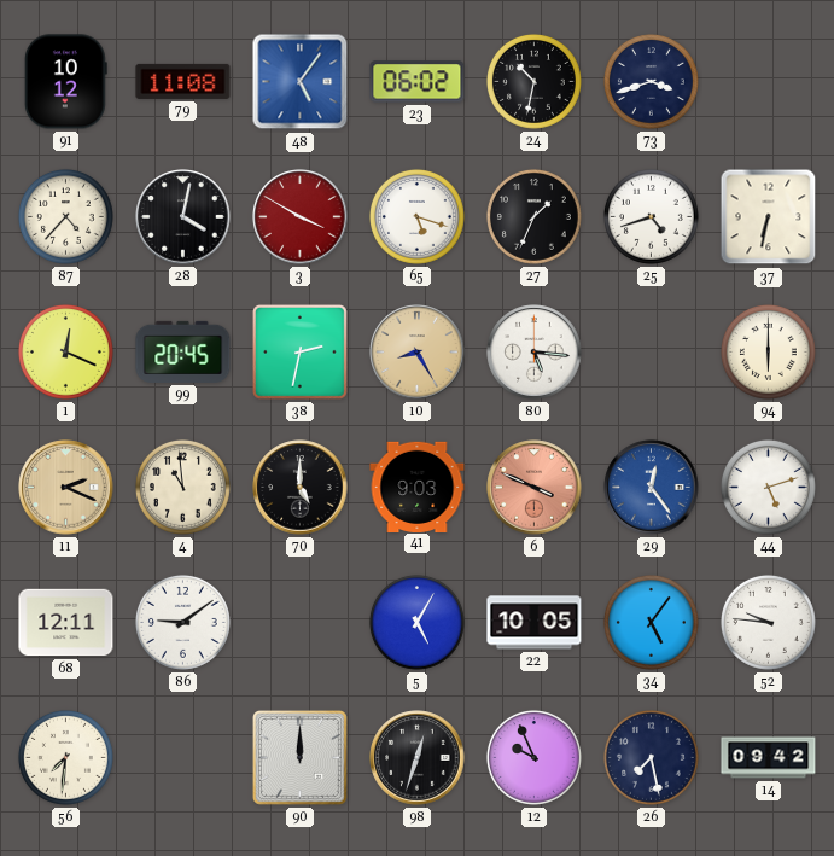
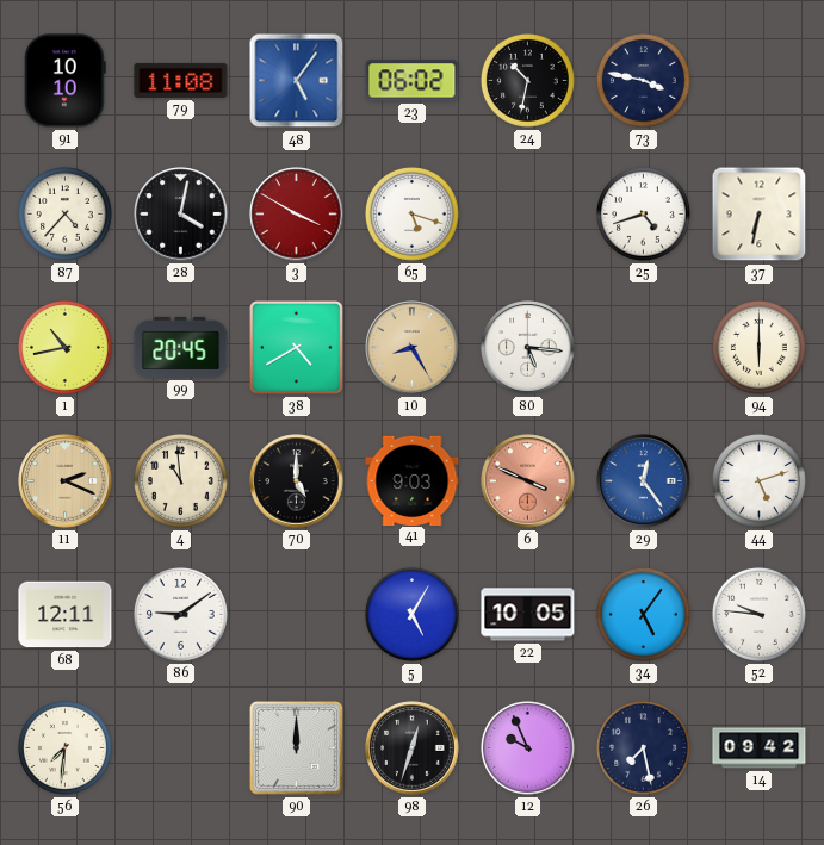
91: 10:12 -> 10:10 (64, 81)
73: 3:42 -> 3:47 (643, 80)
27: 1:34 -> none (533, 216)
1: 12:19 -> 10:43 (64, 347)
38: 2:32 -> 4:40 (296, 347)
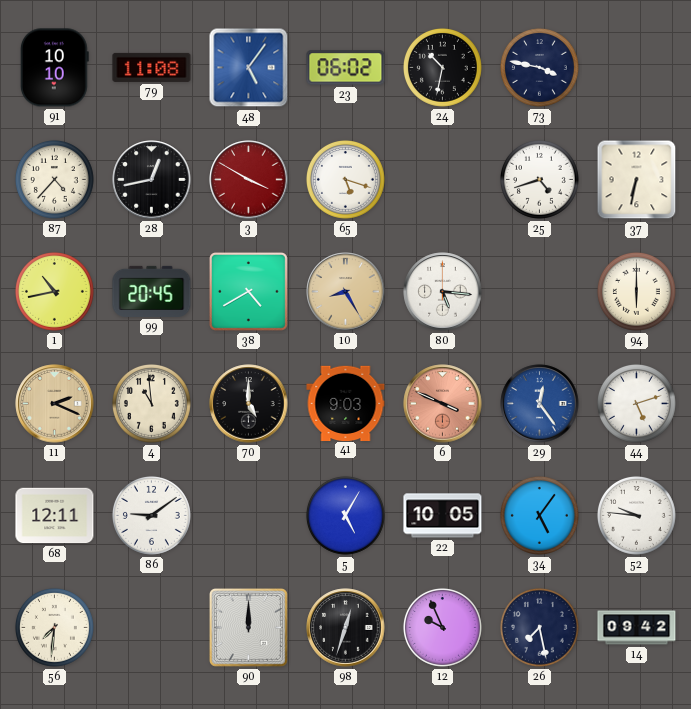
28: 4:02 -> 12:43 (152, 180)
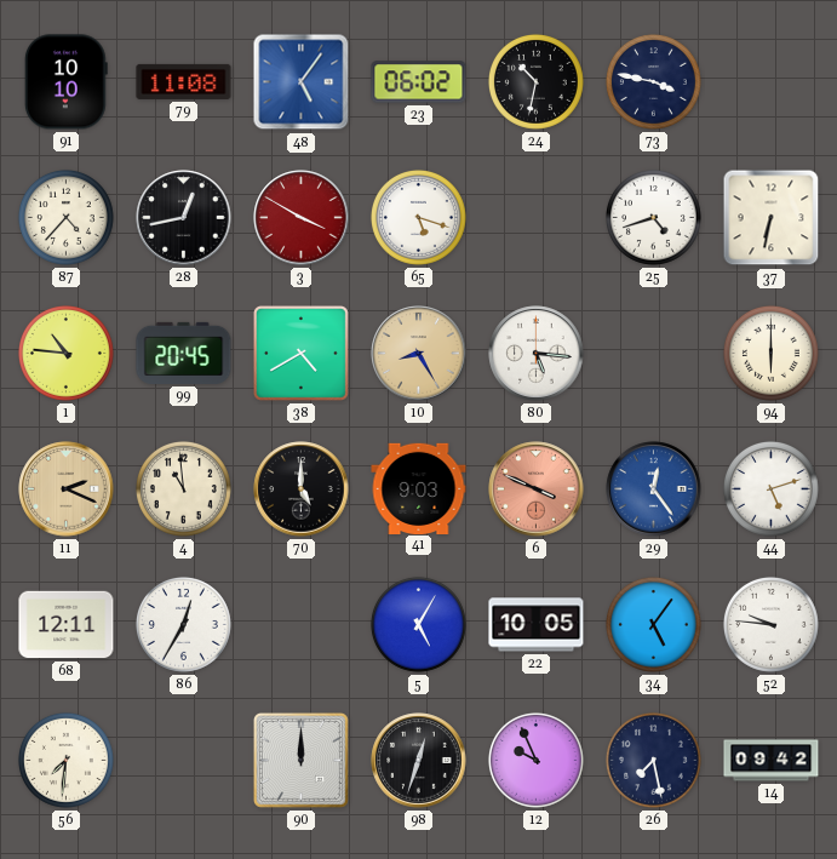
1: 10:43 -> 10:46 (65, 353)
86: 9:09 -> 12:35 (183, 624)
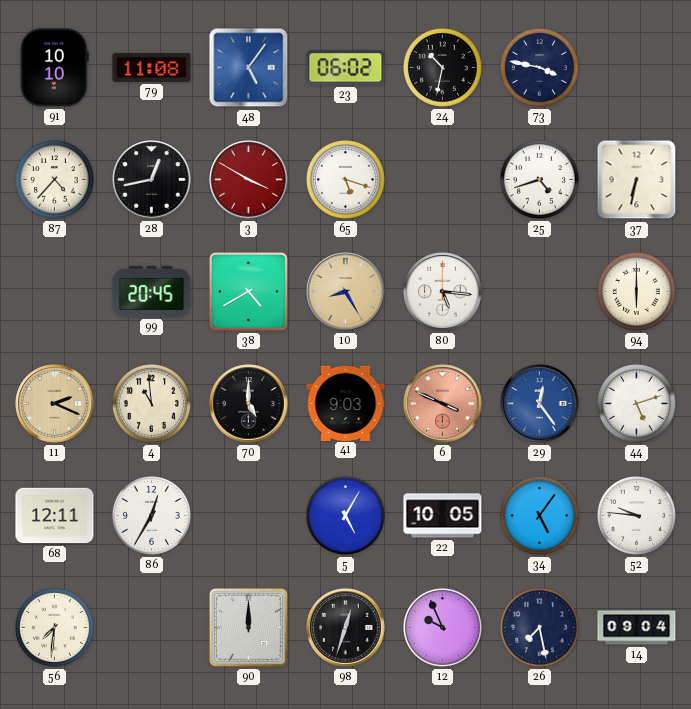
1: 10:46 -> none (65, 353)
14: 09:42 -> 09:04 (637, 628)
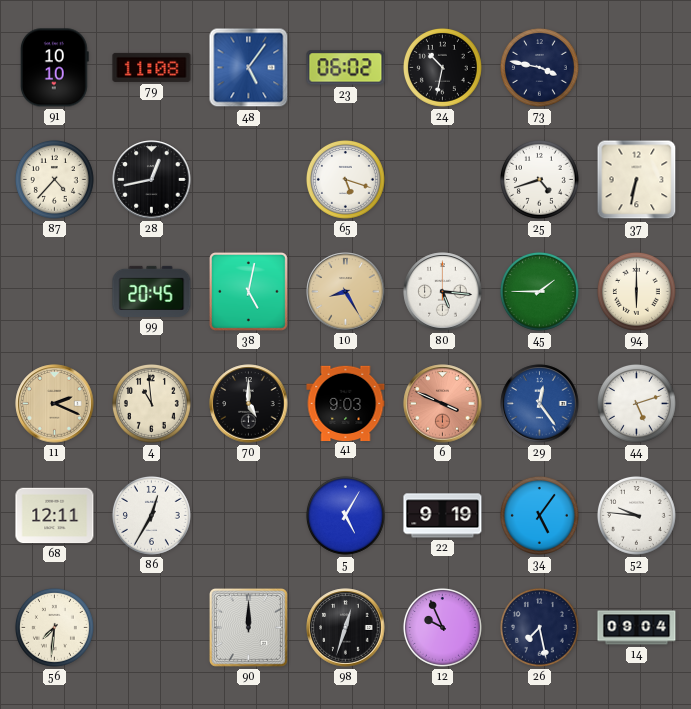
3: 3:50 -> none (249, 180)
38: 4:40 -> 5:02 (248, 291)
45: none -> 1:45 (539, 291)
22: 10:05 -> 9:19 (443, 516)
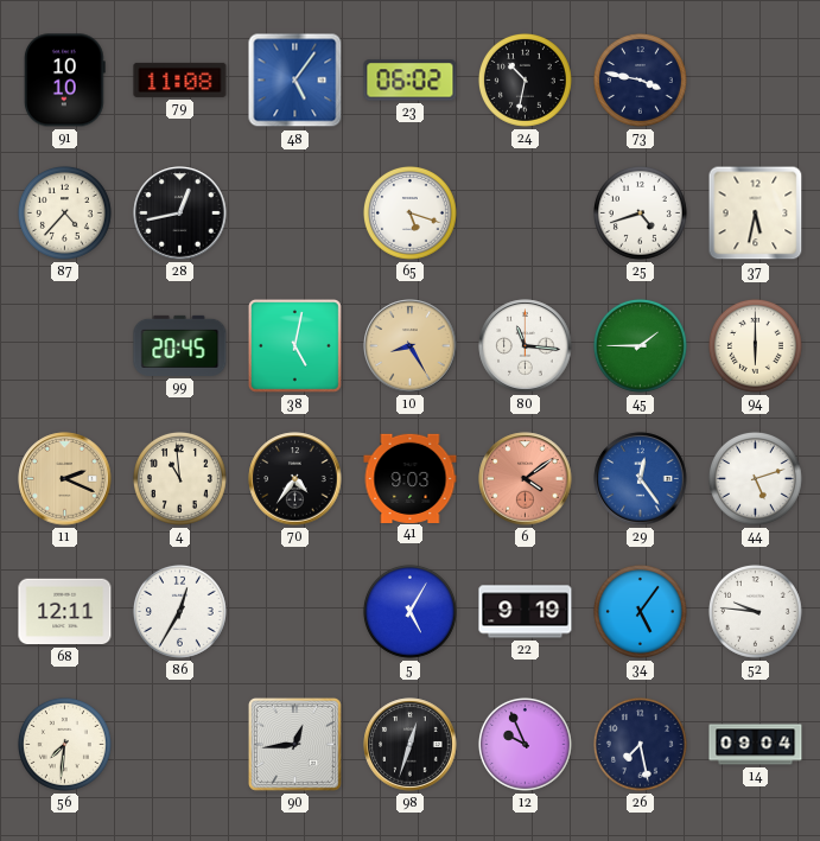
37: 6:32 -> 5:32 (756, 214)
80: 5:16 -> 11:16 (526, 346)
70: 5:00 -> 4:36 (295, 479)
6: 3:49 -> 4:09 (526, 479)
90: 12:00 -> 12:44 (294, 744)
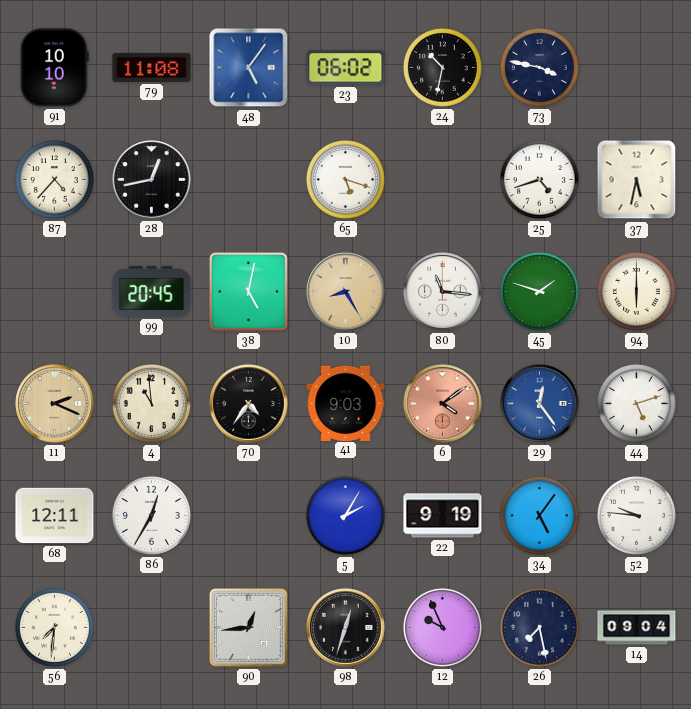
45: 1:45 -> 1:48 (539, 291)
5: 5:05 -> 2:05 (345, 515)
